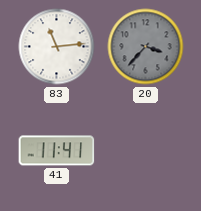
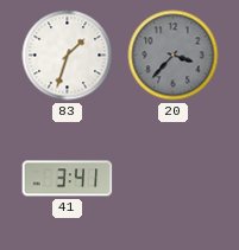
83: 11:14 -> 1:33 (68, 56)
41: 11:41 -> 3:41 (68, 179)
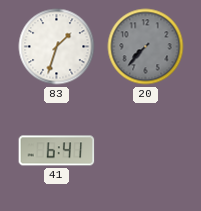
20: 3:37 -> 7:37 (146, 47)
41: 3:41 -> 6:41 (57, 151)
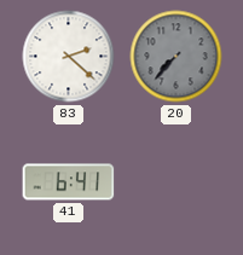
83: 1:33 -> 2:22 (69, 57)
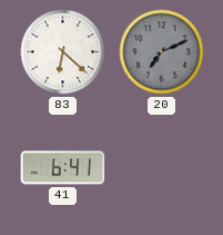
83: 2:22 -> 6:22 (63, 52)
20: 7:37 -> 7:11 (162, 52)
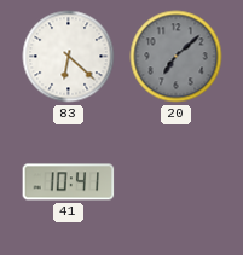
20: 7:11 -> 7:08 (177, 57)
41: 6:41 -> 10:41 (69, 182)
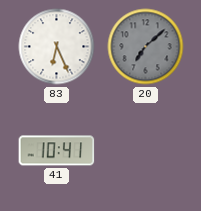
83: 6:22 -> 6:26 (57, 47)
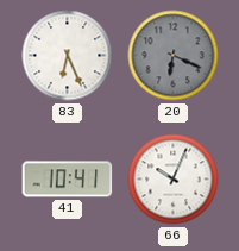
20: 7:08 -> 6:19 (174, 56)
66: none -> 10:04 (174, 180)
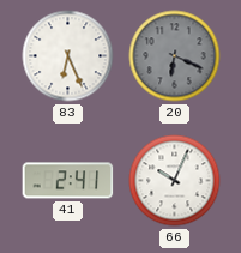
41: 10:41 -> 2:41 (68, 181)
